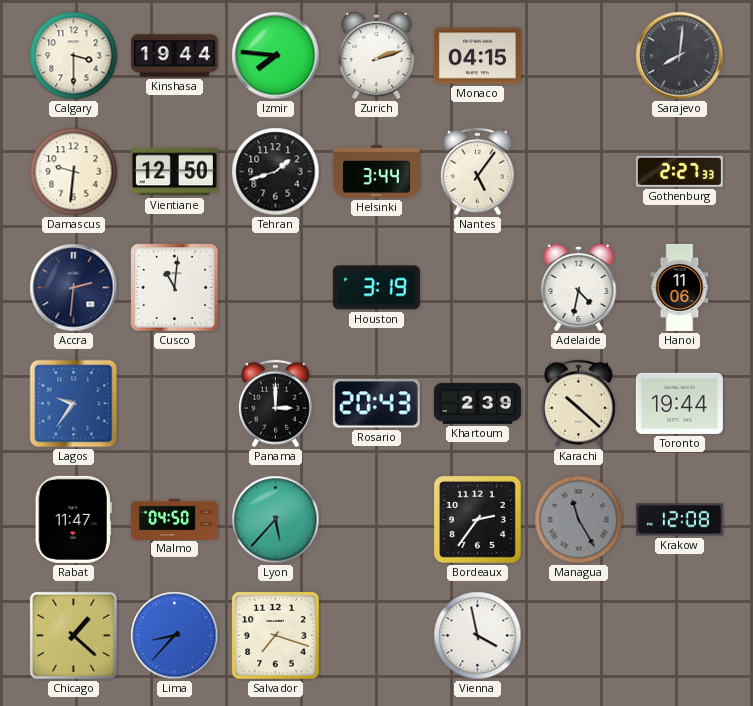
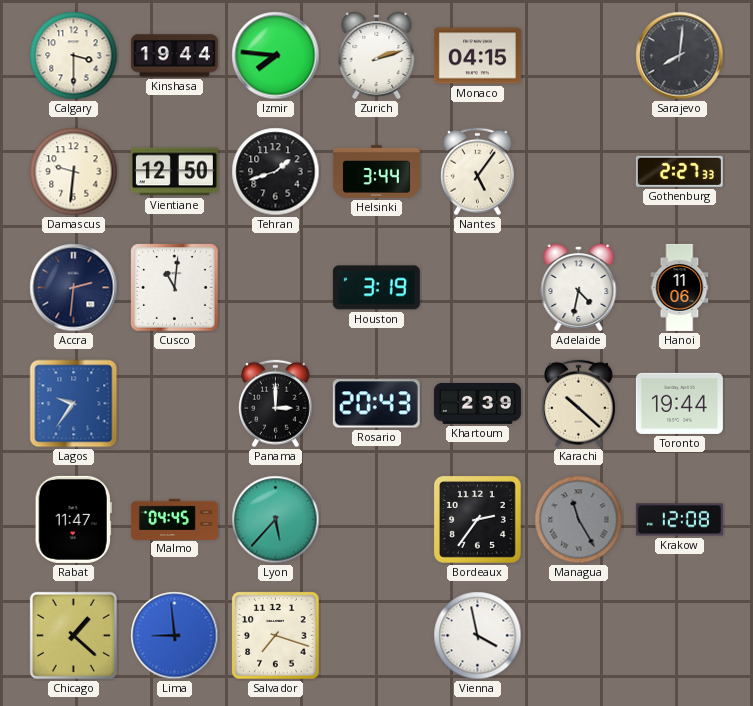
Malmo: 04:50 -> 04:45 (174, 519)
Lima: 8:37 -> 8:59 (175, 636)
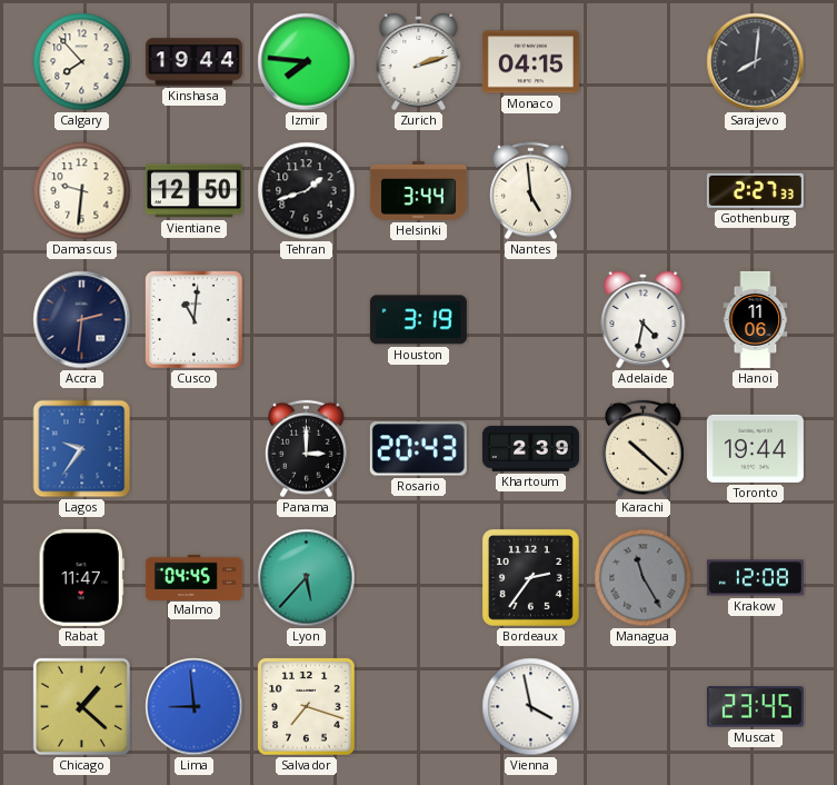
Calgary: 3:30 -> 7:53 (82, 62)
Nantes: 5:06 -> 4:59 (530, 191)
Muscat: none -> 23:45 (755, 707)
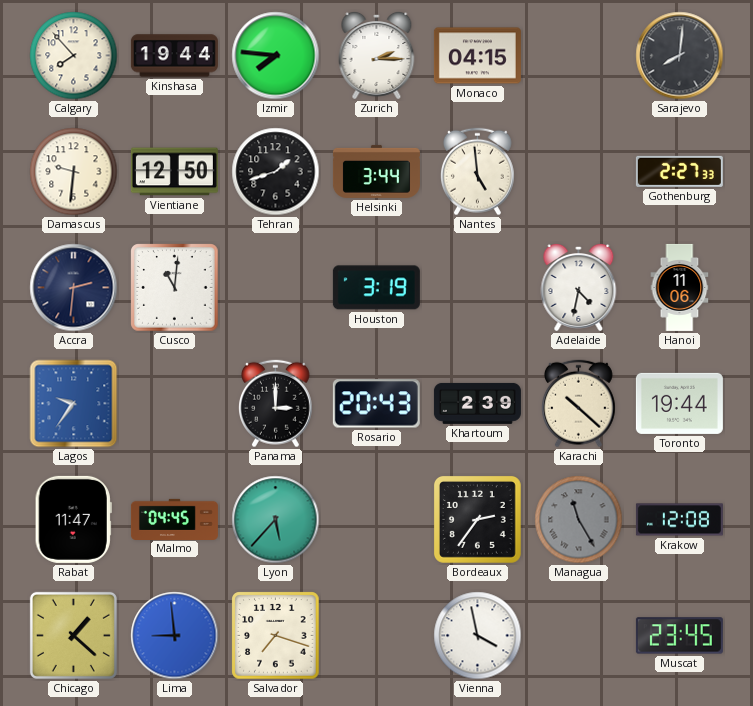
Zurich: 2:12 -> 2:15 (377, 55)
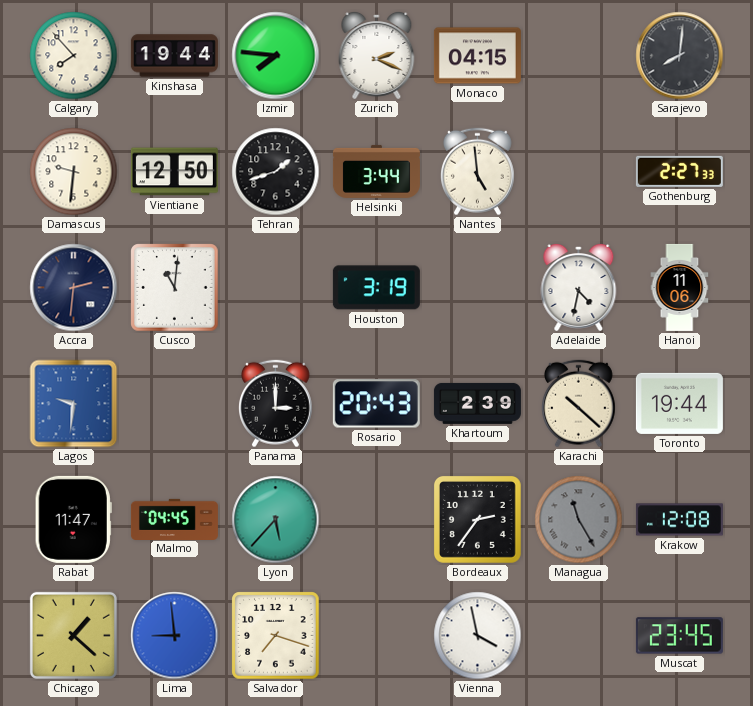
Zurich: 2:15 -> 2:19 (377, 55)
Lagos: 9:36 -> 9:31 (74, 404)
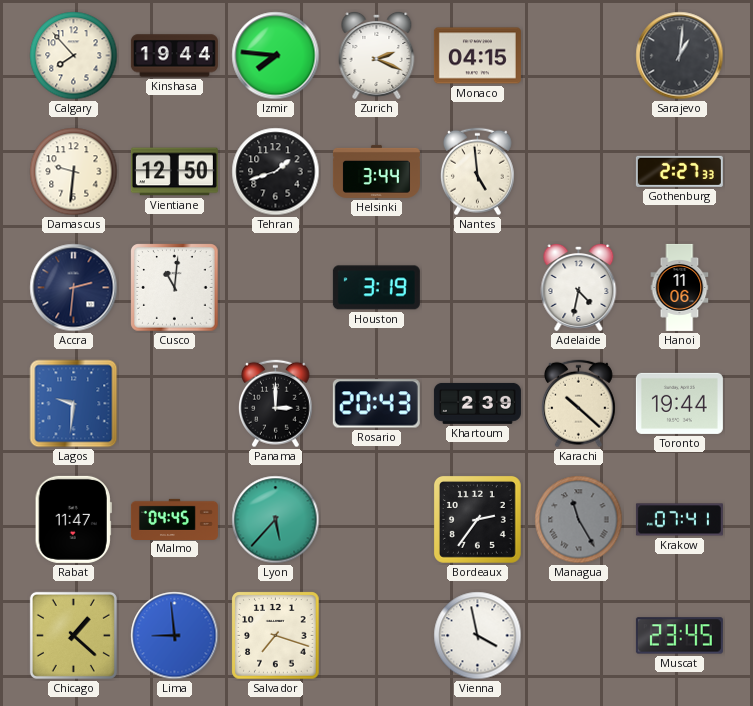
Sarajevo: 8:01 -> 1:01 (680, 56)
Krakow: 12:08 -> 07:41 (679, 520)
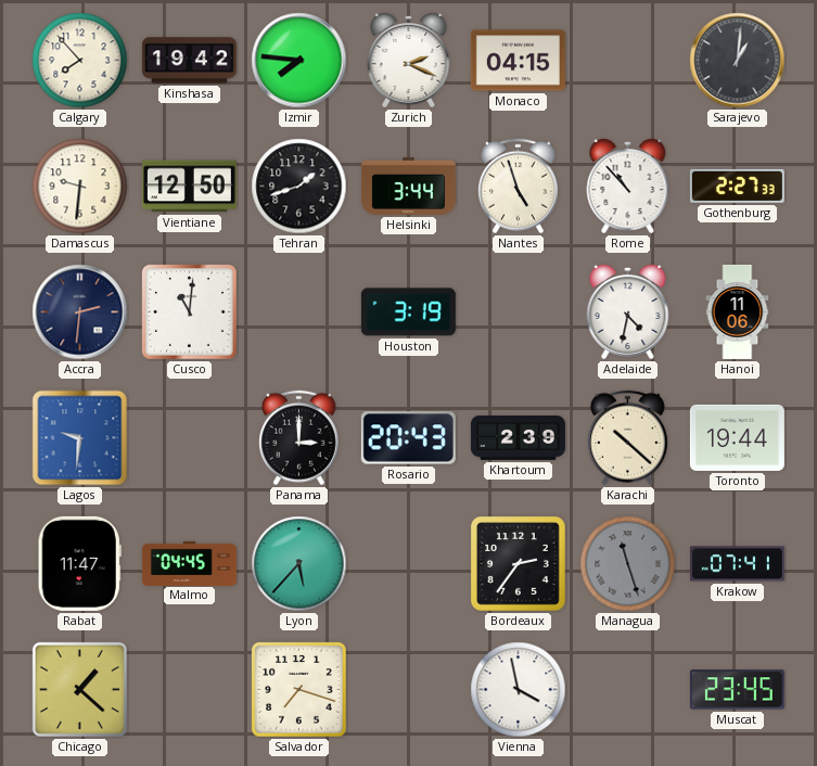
Kinshasa: 19:44 -> 19:42 (189, 61)
Nantes: 4:59 -> 4:57 (518, 187)
Rome: none -> 10:53 (628, 186)
Managua: 11:25 -> 11:27 (628, 564)
Lima: 8:59 -> none (175, 636)
